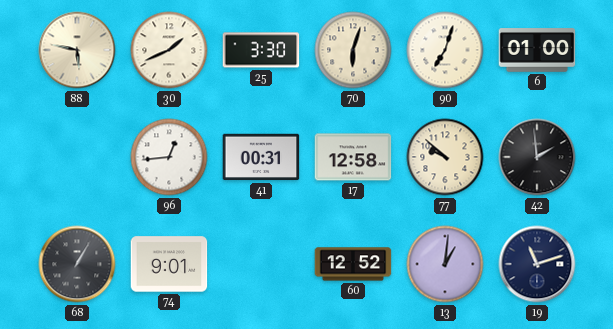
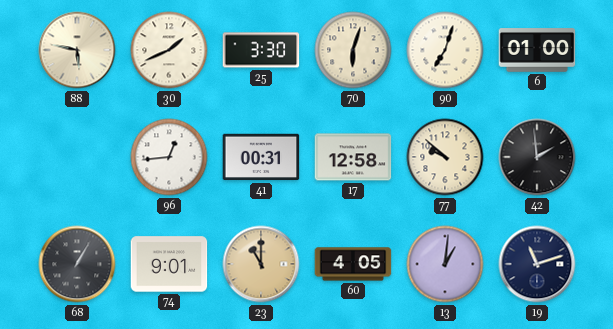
23: none -> 11:00 (261, 264)
60: 12:52 -> 4:05 (353, 264)
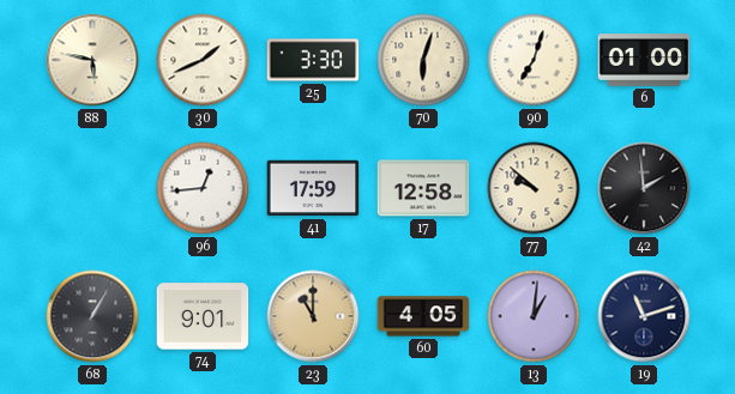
41: 00:31 -> 17:59 (313, 188)
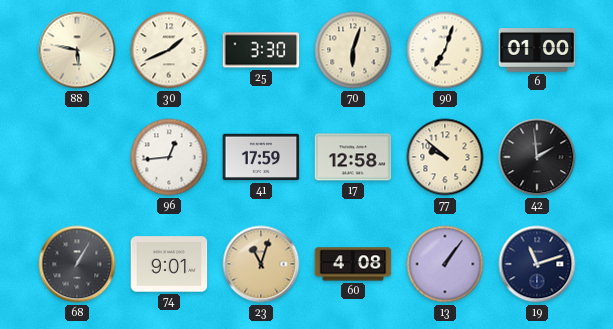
23: 11:00 -> 11:03 (261, 264)
60: 4:05 -> 4:08 (353, 264)
13: 1:01 -> 1:06 (445, 264)
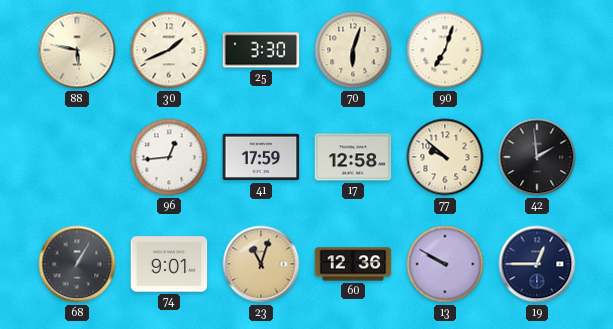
6: 01:00 -> none (537, 50)
60: 4:08 -> 12:36 (353, 264)
13: 1:06 -> 9:50 (445, 264)
19: 11:12 -> 12:45 (537, 264)
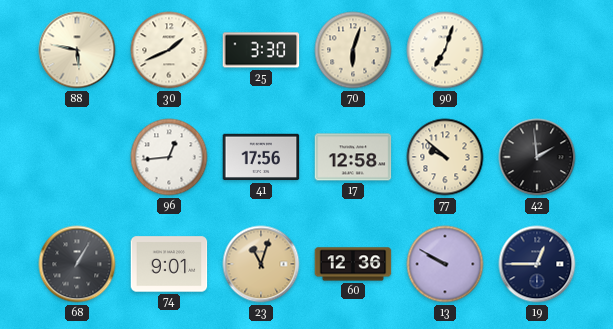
41: 17:59 -> 17:56 (261, 157)
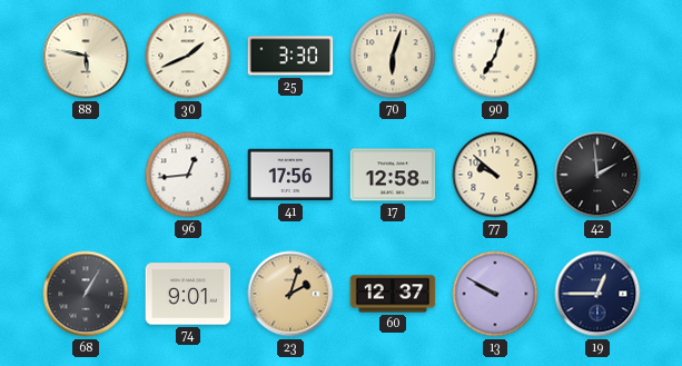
23: 11:03 -> 2:03 (290, 294)
60: 12:36 -> 12:37 (393, 294)
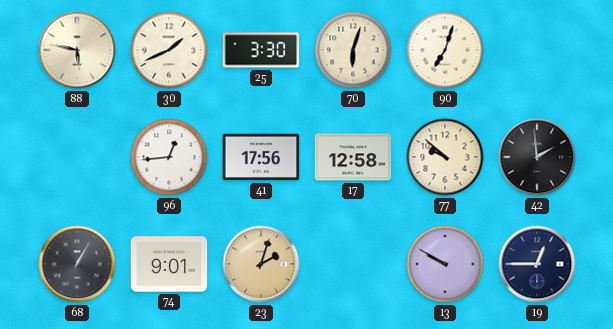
60: 12:37 -> none (393, 294)
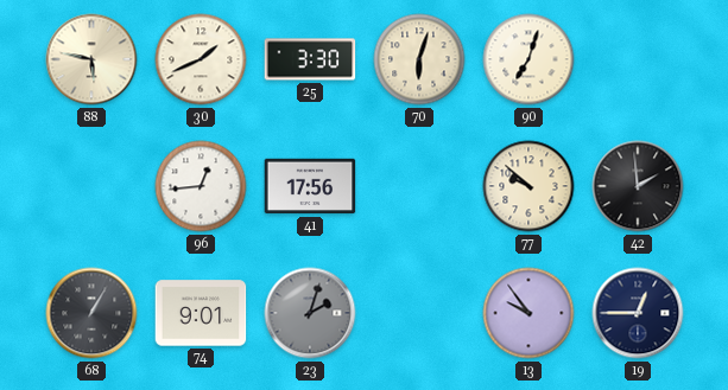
17: 12:58 -> none (353, 157)
23 dial: champagne -> grey (310, 313)
13: 9:50 -> 9:54 (528, 313)
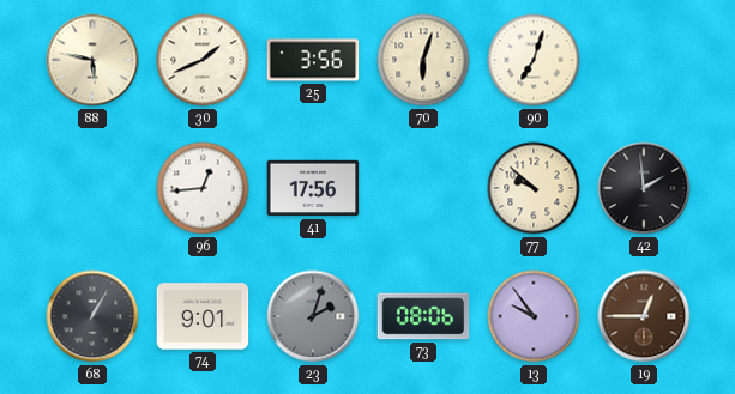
25: 3:30 -> 3:56 (313, 60)
73: none -> 08:06 (423, 316)
19 dial: navy -> brown (644, 316)
